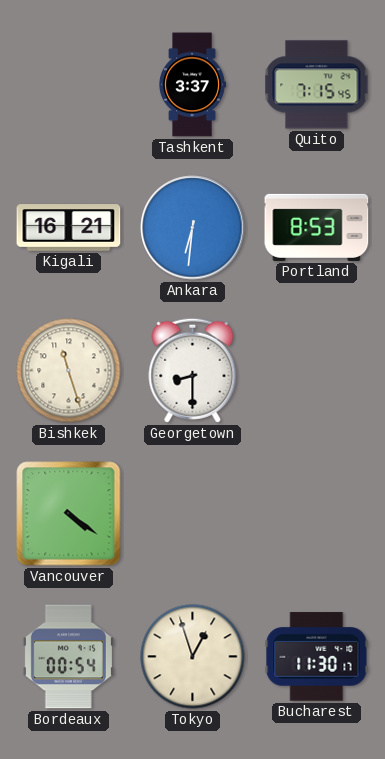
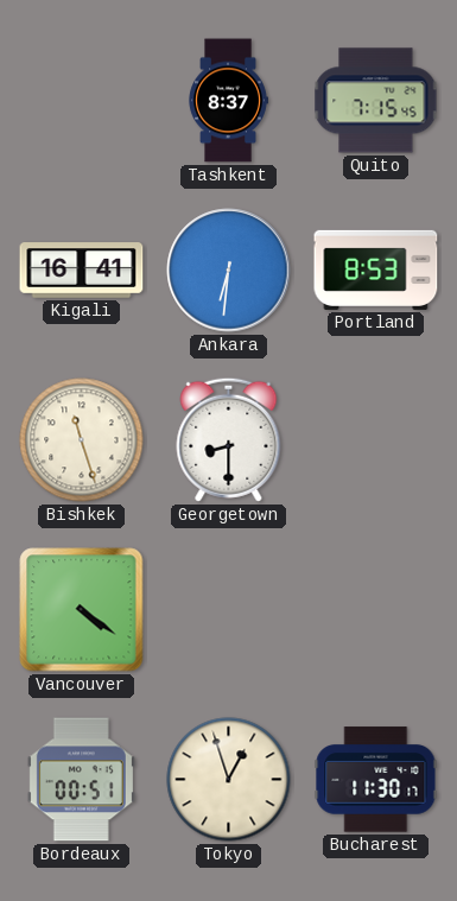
Tashkent: 3:37 -> 8:37 (228, 101)
Kigali: 16:21 -> 16:41 (82, 271)
Bordeaux: 00:54 -> 00:51 (81, 780)
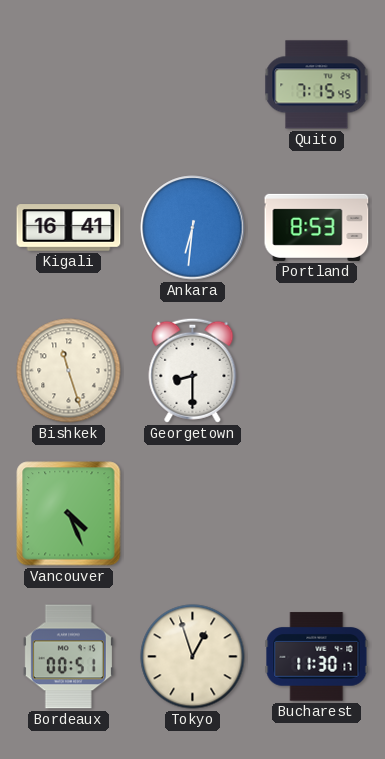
Tashkent: 8:37 -> none (228, 101)
Vancouver: 4:21 -> 4:26 (69, 514)
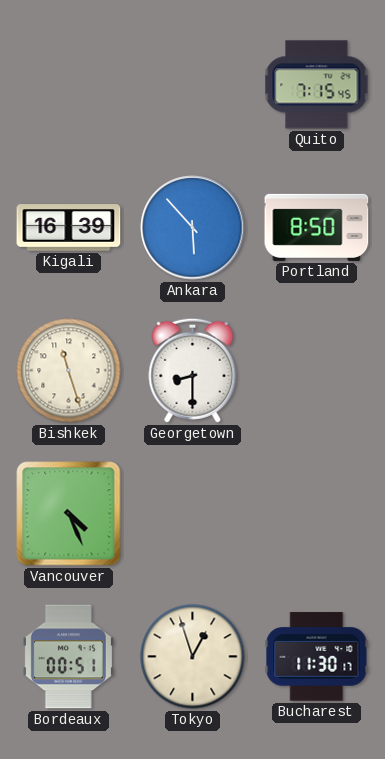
Kigali: 16:41 -> 16:39 (69, 228)
Ankara: 6:31 -> 5:53 (193, 228)
Portland: 8:53 -> 8:50 (317, 227)
